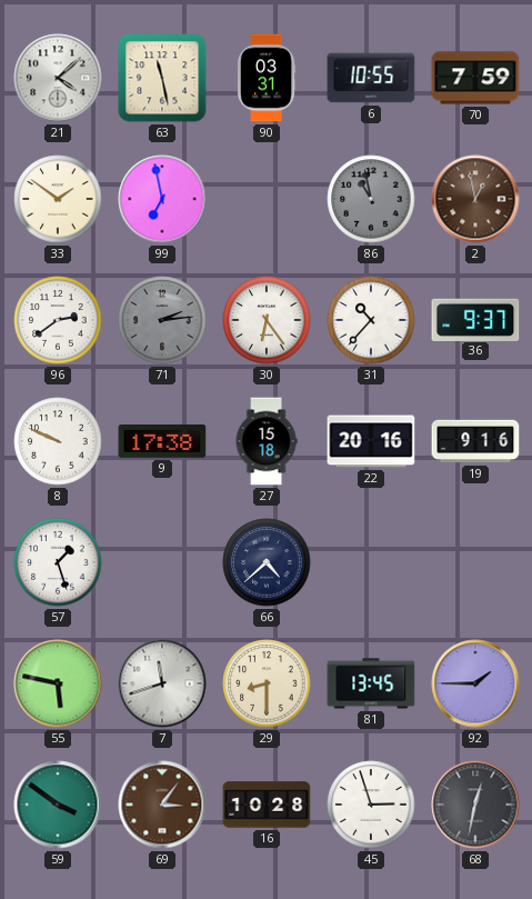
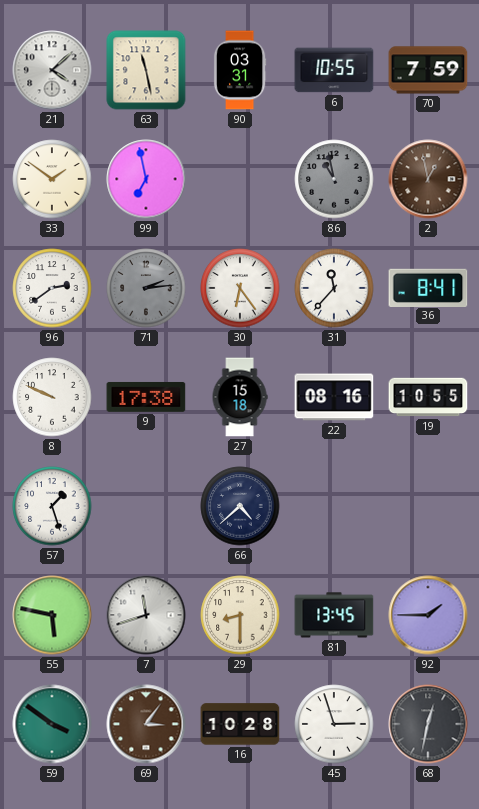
31: 10:37 -> 11:37 (334, 288)
36: 9:37 -> 8:41 (428, 287)
22: 20:16 -> 08:16 (334, 397)
19: 9:16 -> 10:55 (428, 397)
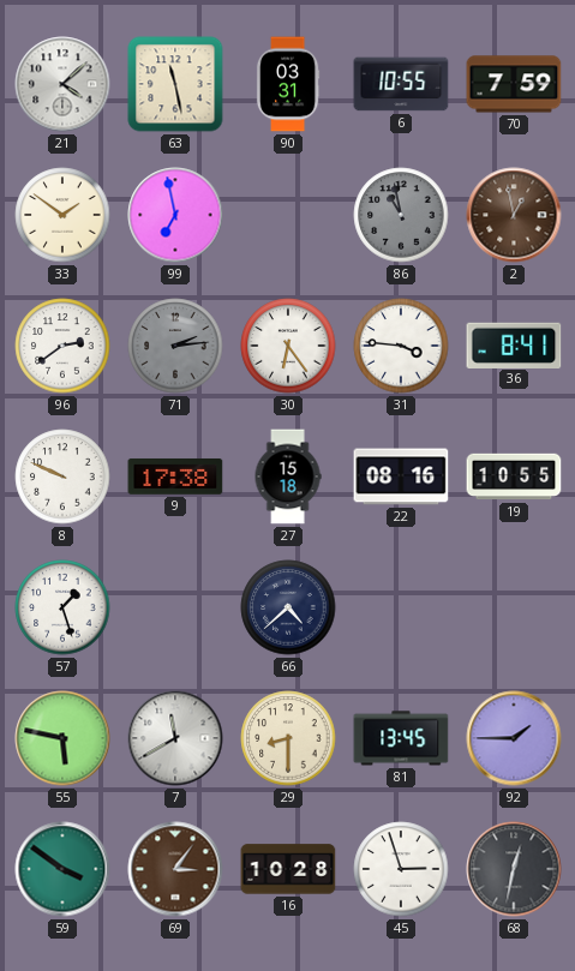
31: 11:37 -> 3:46 (401, 346)
7: 11:42 -> 11:40 (175, 738)
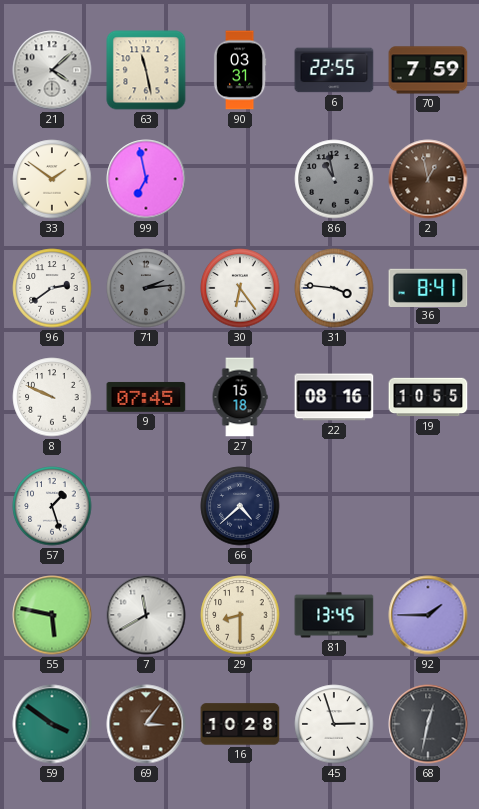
6: 10:55 -> 22:55 (334, 70)
9: 17:38 -> 07:45 (146, 397)
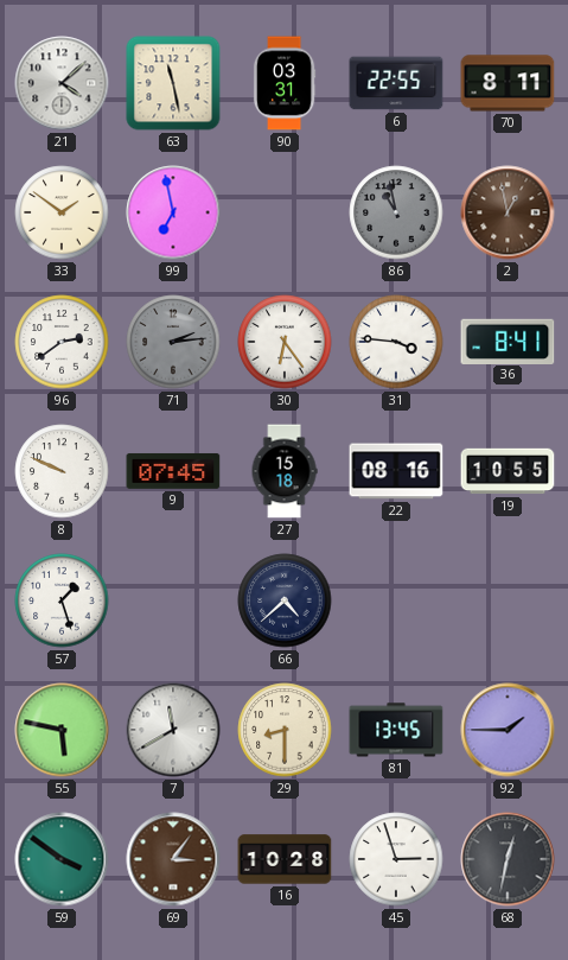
70: 7:59 -> 8:11 (508, 83)
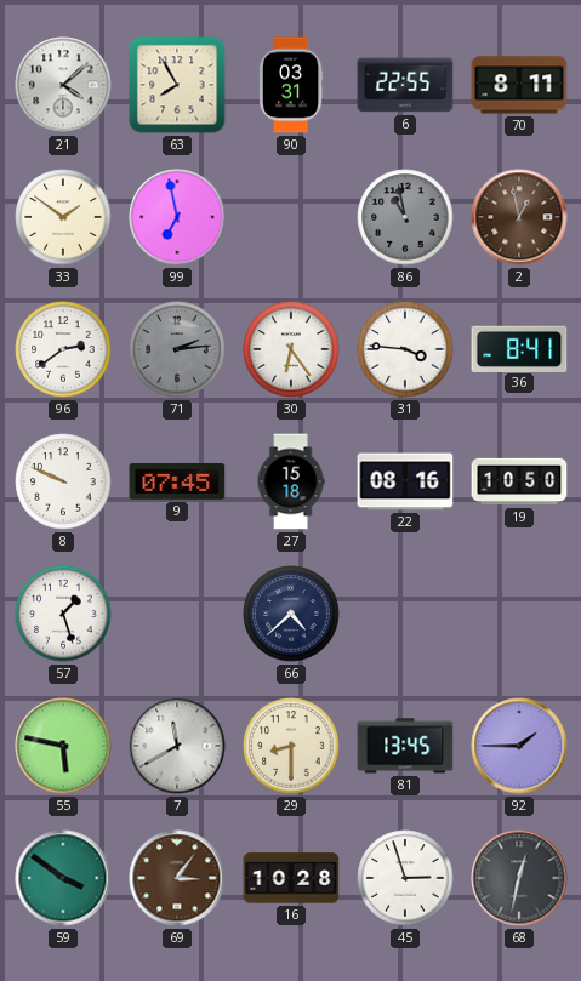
63: 11:28 -> 7:55 (177, 85)
19: 10:55 -> 10:50 (519, 481)
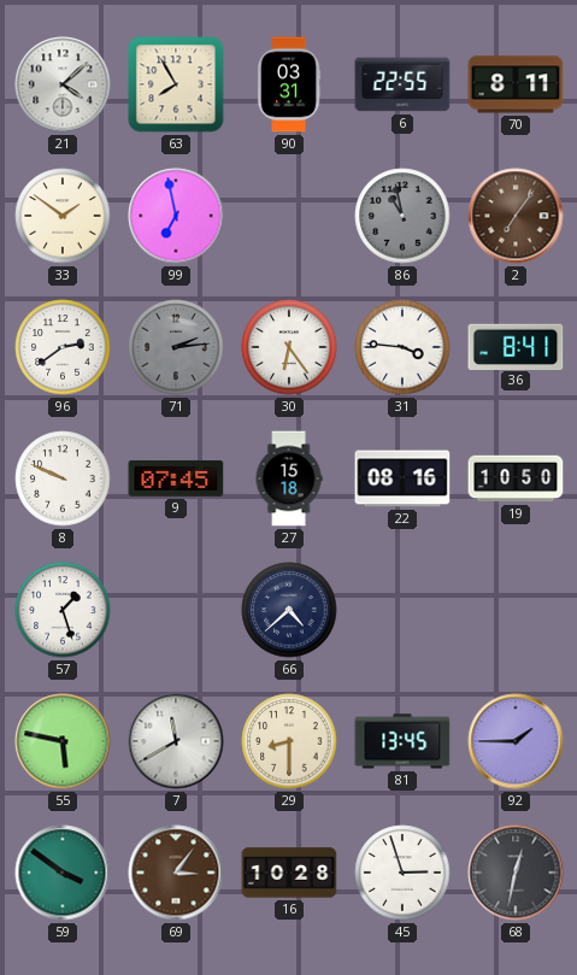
2: 12:58 -> 7:06 (516, 216)
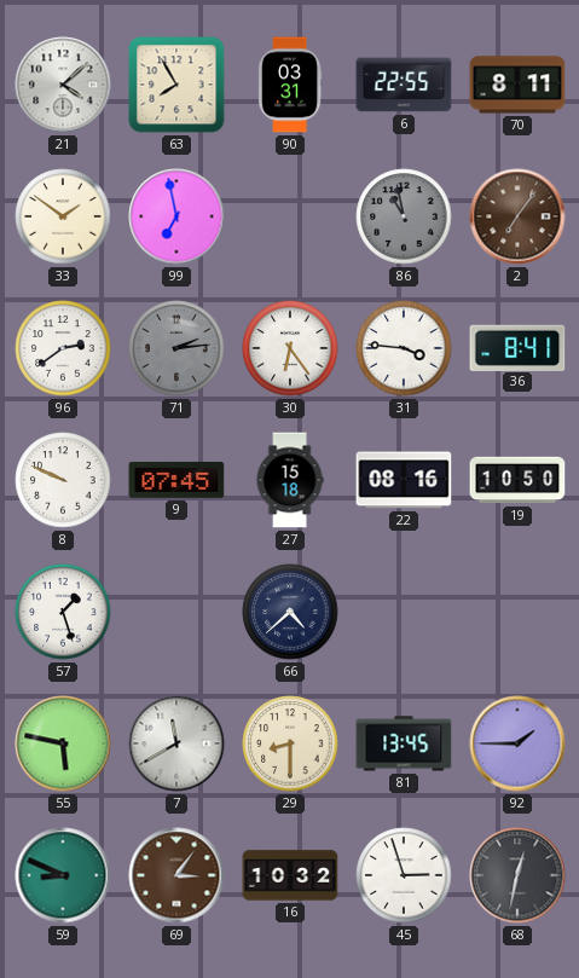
59: 3:51 -> 8:49 (63, 875)
16: 10:28 -> 10:32 (290, 875)
